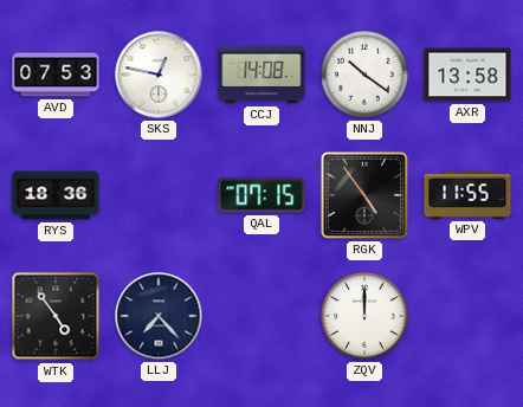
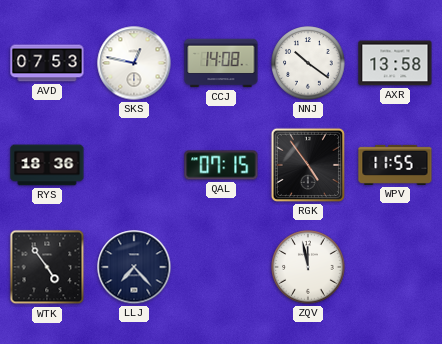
ZQV: 12:00 -> 11:58 (308, 267)
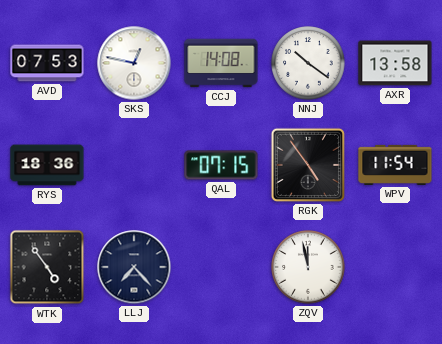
WPV: 11:55 -> 11:54 (395, 165)
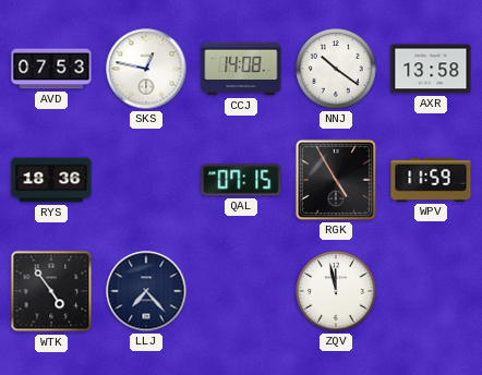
RGK: 4:54 -> 4:55 (336, 180)
WPV: 11:54 -> 11:59 (431, 180)
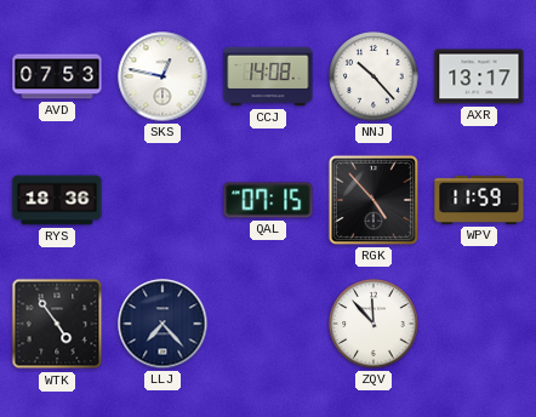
NNJ: 10:21 -> 10:23 (374, 76)
AXR: 13:58 -> 13:17 (479, 76)
RGK: 4:55 -> 4:53 (374, 200)
ZQV: 11:58 -> 11:53 (374, 324)
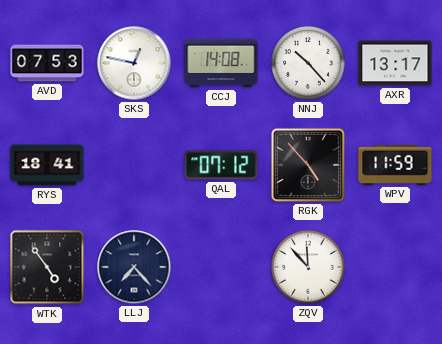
RYS: 18:36 -> 18:41 (47, 165)
QAL: 07:15 -> 07:12 (221, 165)
